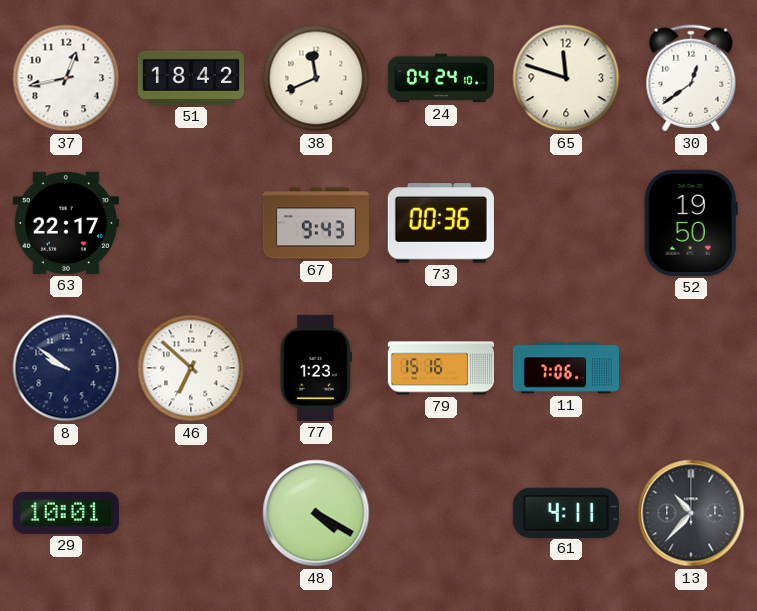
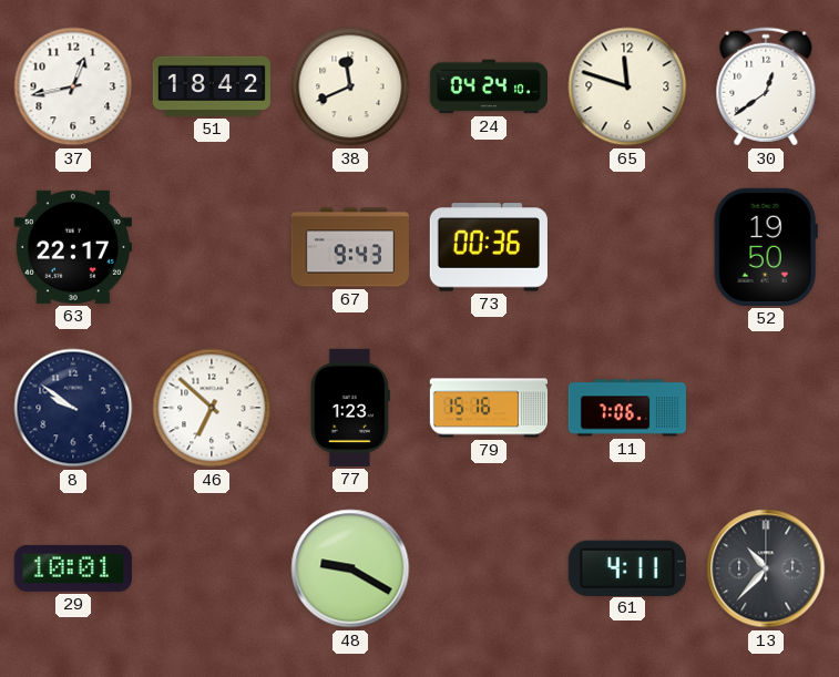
48: 4:20 -> 9:20 (350, 568)
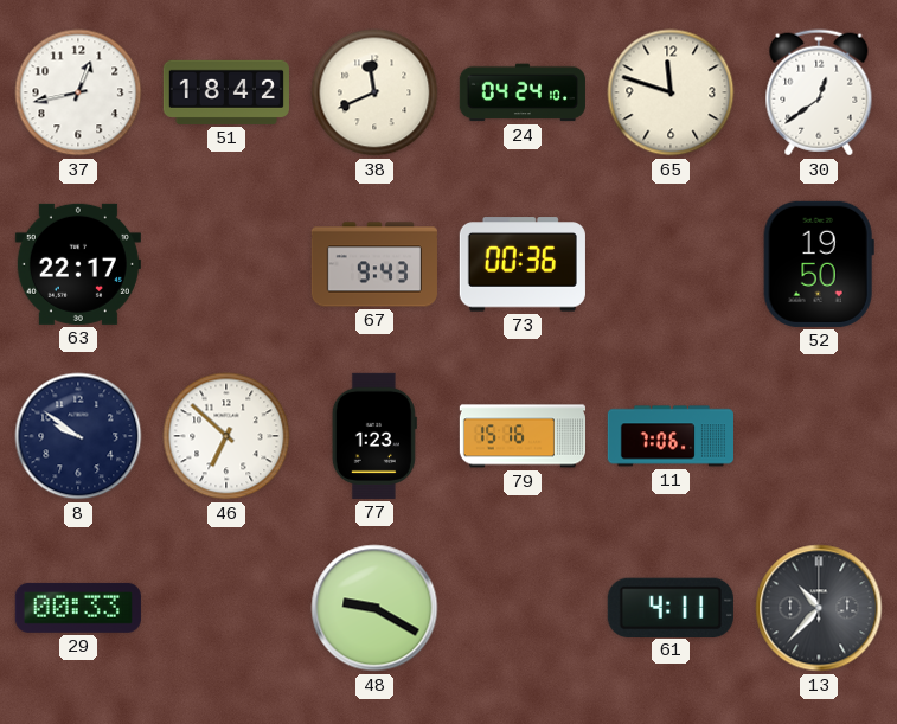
29: 10:01 -> 00:33 (78, 608)
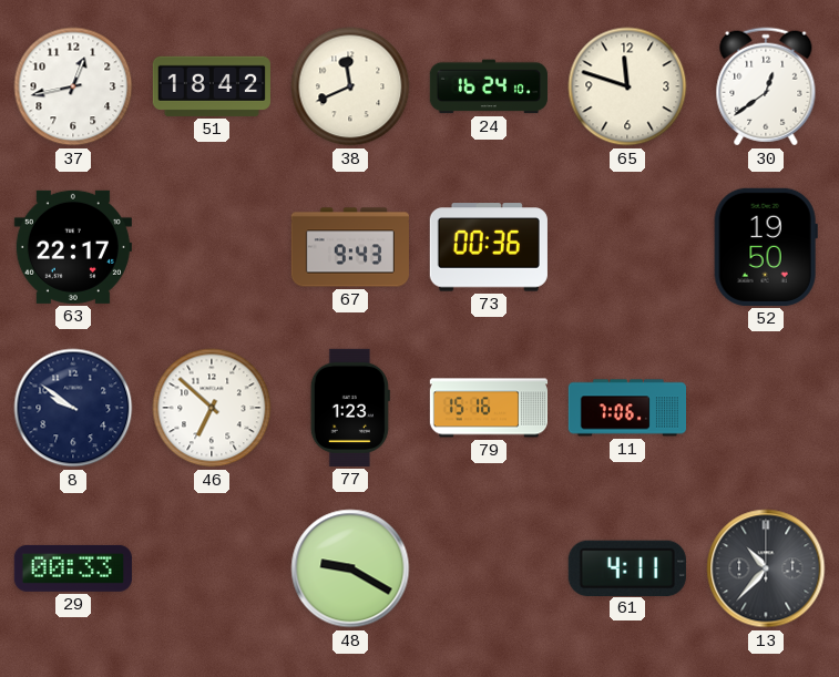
24: 04:24 -> 16:24 (488, 86)
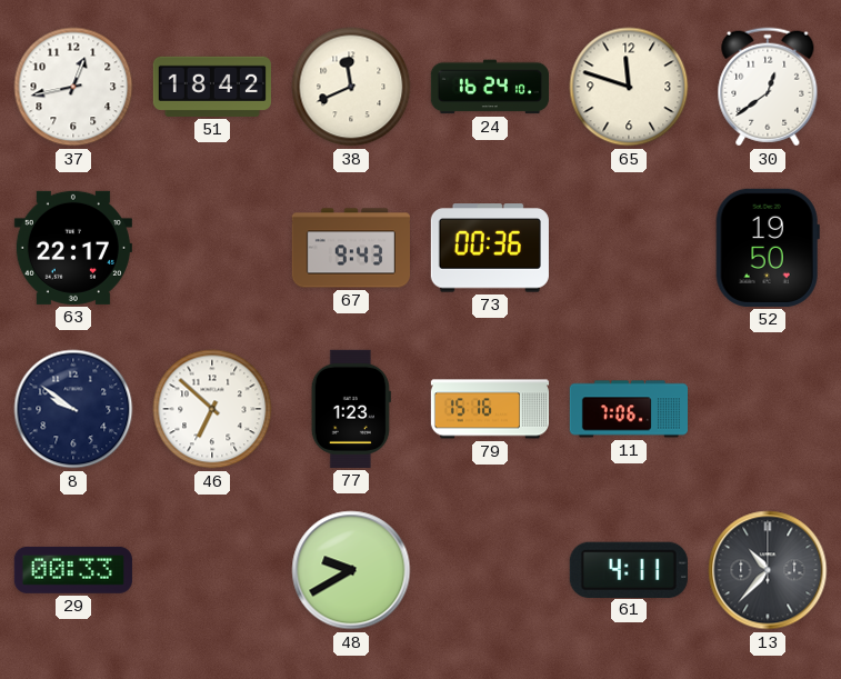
48: 9:20 -> 9:40 (351, 570)
